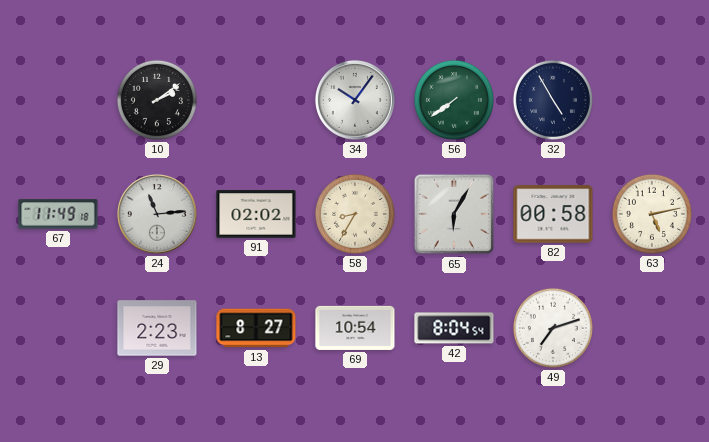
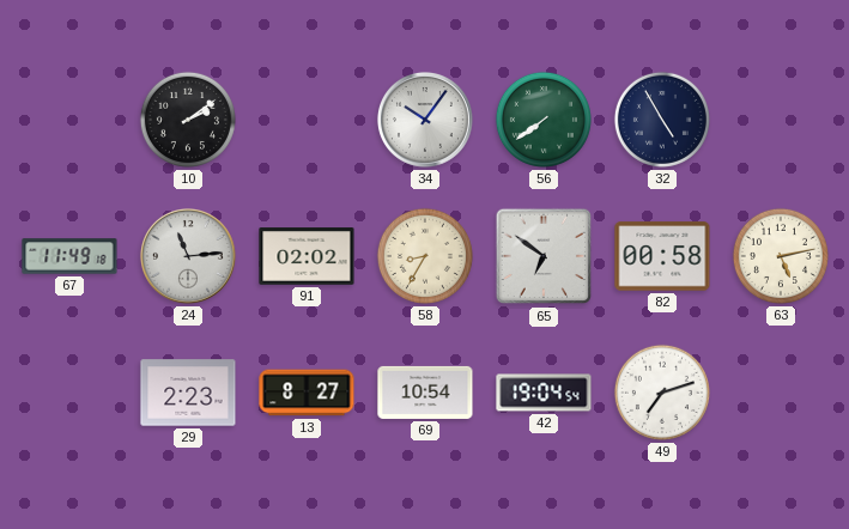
65: 6:05 -> 6:51 (544, 256)
42: 8:04 -> 19:04 (544, 393)
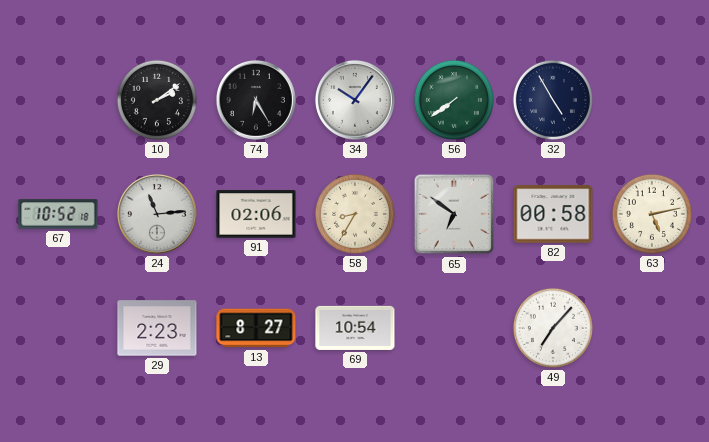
74: none -> 6:25 (256, 100)
67: 11:49 -> 10:52 (58, 214)
91: 02:02 -> 02:06 (256, 214)
42: 19:04 -> none (544, 393)
49: 7:12 -> 7:07 (553, 328)
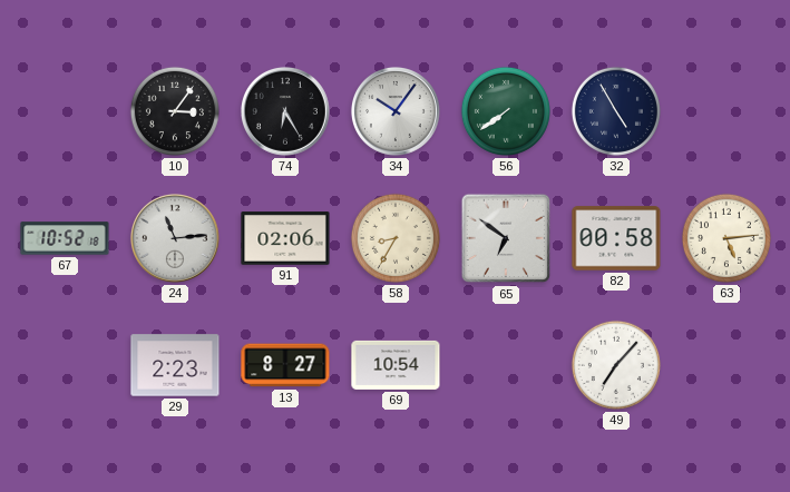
10: 2:09 -> 3:06 (175, 111)
63: 5:13 -> 5:14 (726, 238)
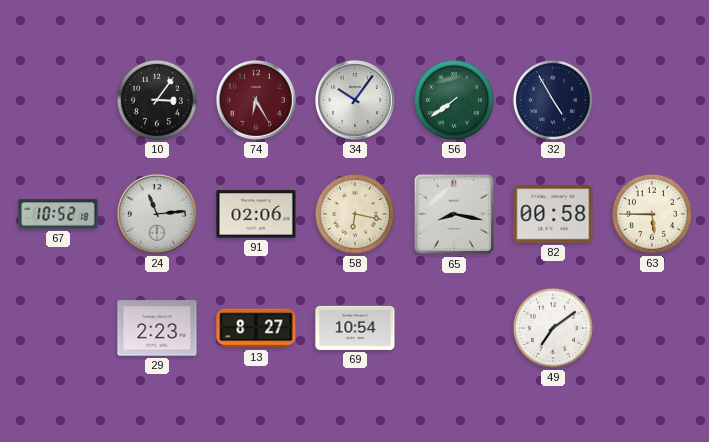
74 dial: black -> burgundy (256, 100)
58: 8:35 -> 6:17 (355, 214)
65: 6:51 -> 8:17 (454, 214)
63: 5:14 -> 5:45 (652, 214)
49: 7:07 -> 7:09 (553, 328)
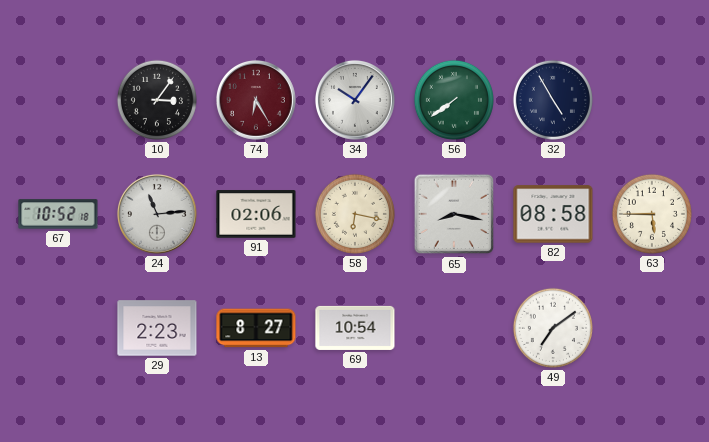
82: 00:58 -> 08:58 (553, 214)
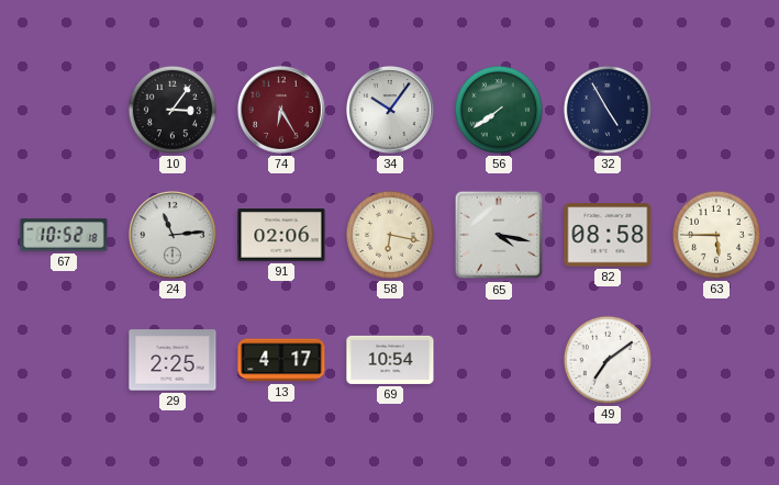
65: 8:17 -> 4:17 (499, 235)
29: 2:23 -> 2:25 (173, 360)
13: 8:27 -> 4:17 (281, 360)
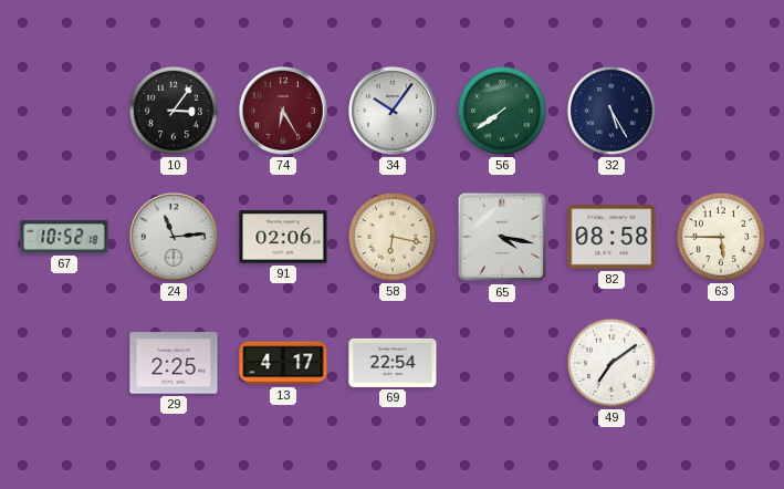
32: 4:55 -> 5:25 (611, 111)
69: 10:54 -> 22:54 (393, 363)
